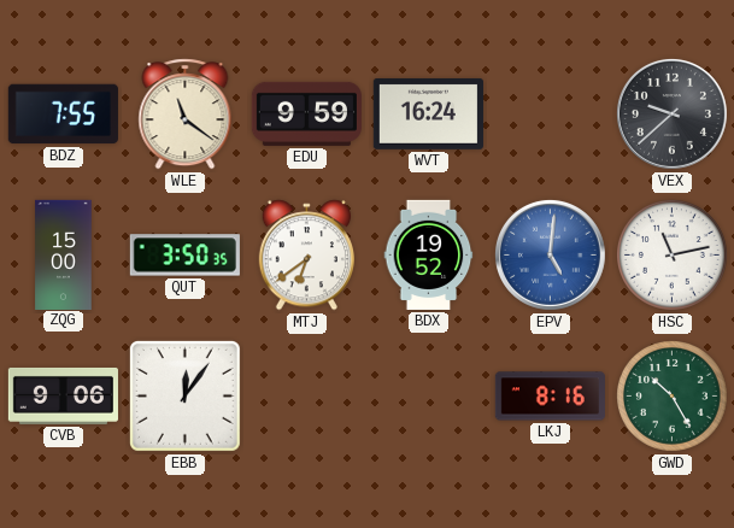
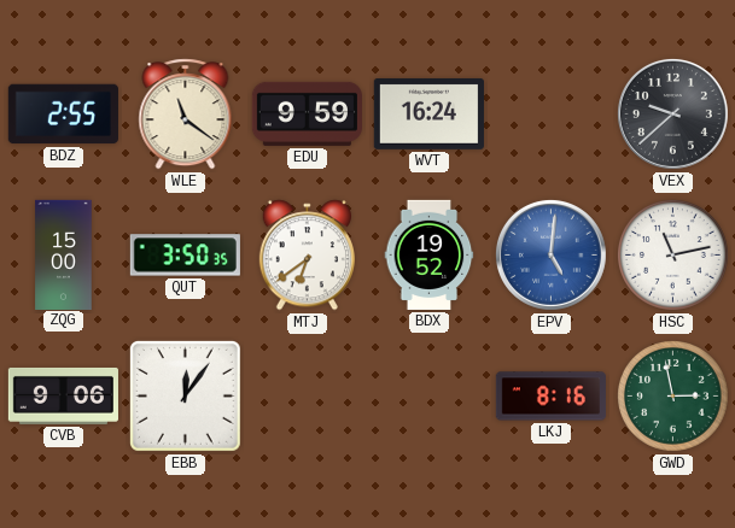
BDZ: 7:55 -> 2:55 (63, 115)
GWD: 10:25 -> 2:58 (673, 397)
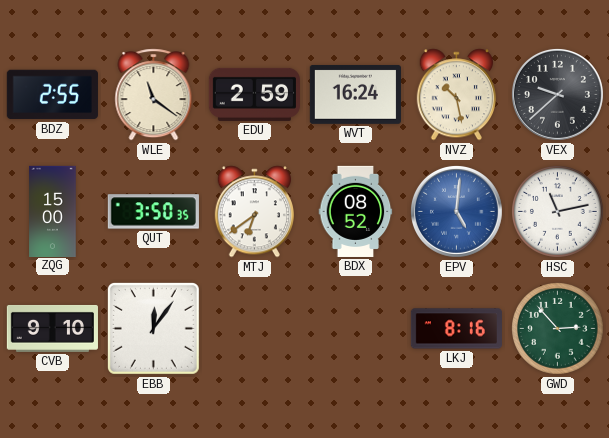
EDU: 9:59 -> 2:59 (254, 94)
NVZ: none -> 10:28 (456, 95)
BDX: 19:52 -> 08:52 (356, 211)
CVB: 9:06 -> 9:10 (52, 328)
GWD: 2:58 -> 2:53 (558, 329)
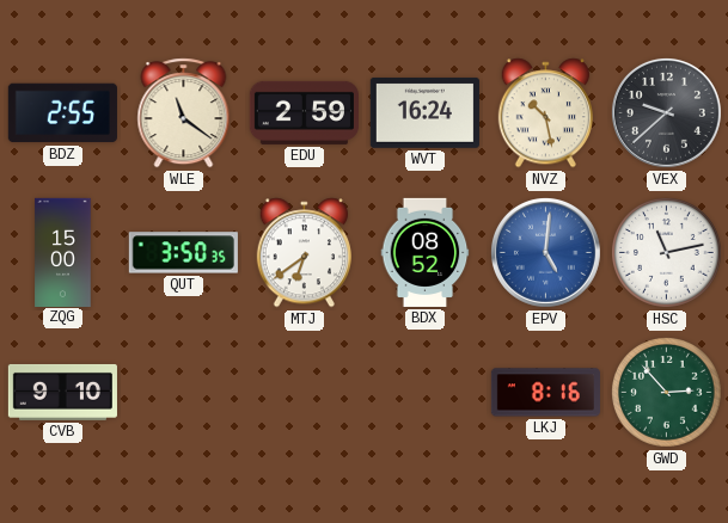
EBB: 12:06 -> none (153, 328)
